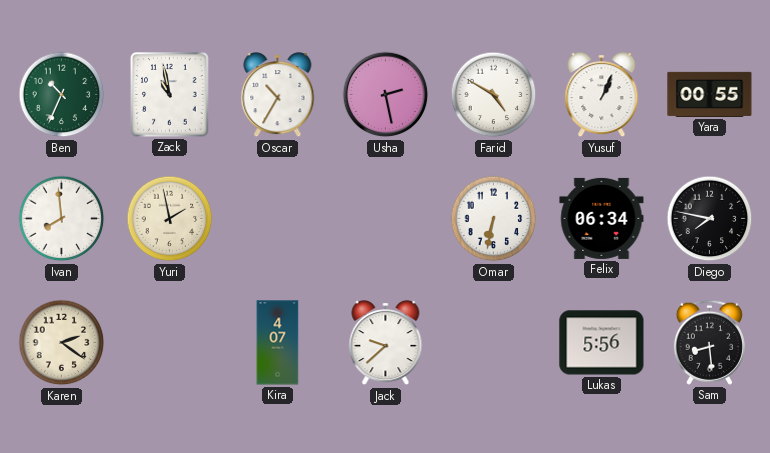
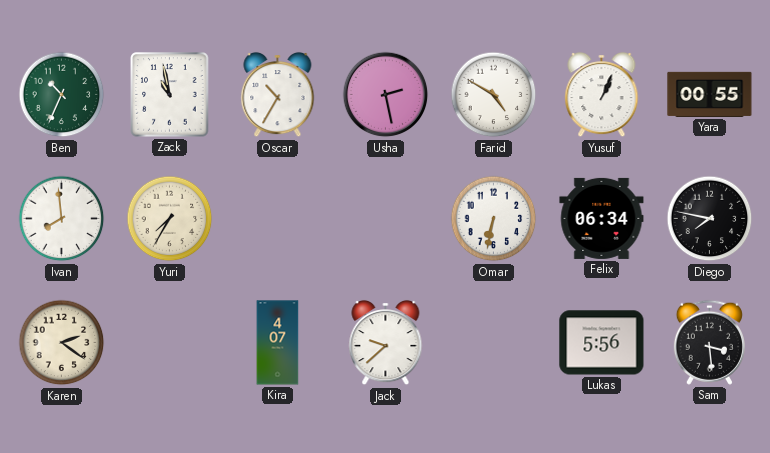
Yuri: 1:58 -> 7:35 (170, 219)
Sam: 8:29 -> 3:29 (709, 342)
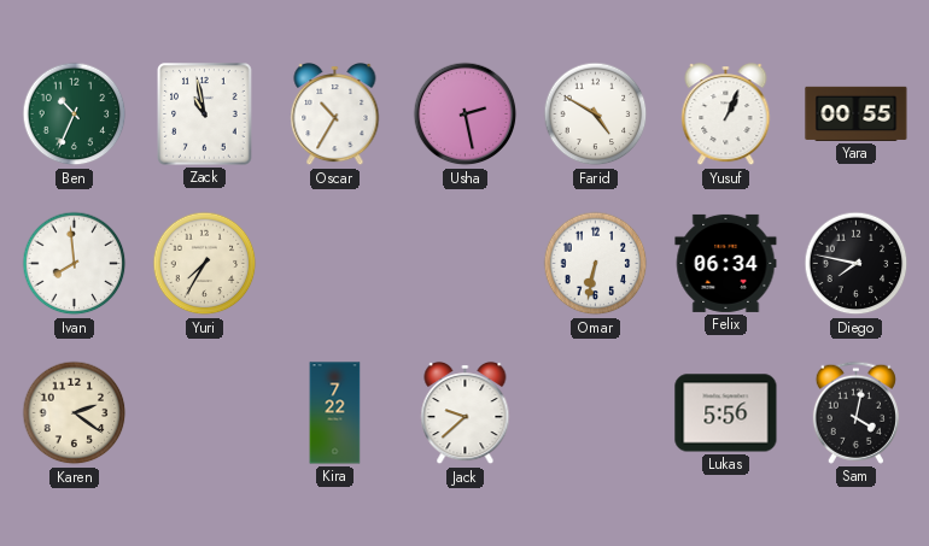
Kira: 4:07 -> 7:22 (335, 413)
Sam: 3:29 -> 4:02 (855, 412)
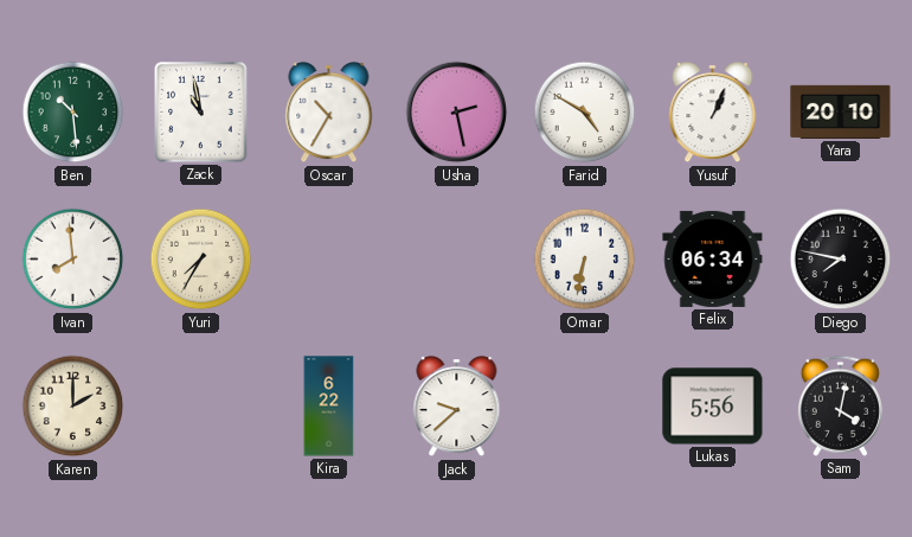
Ben: 10:34 -> 10:29 (73, 113)
Yara: 00:55 -> 20:10 (841, 111)
Karen: 2:21 -> 2:00 (73, 407)
Kira: 7:22 -> 6:22 (329, 407)
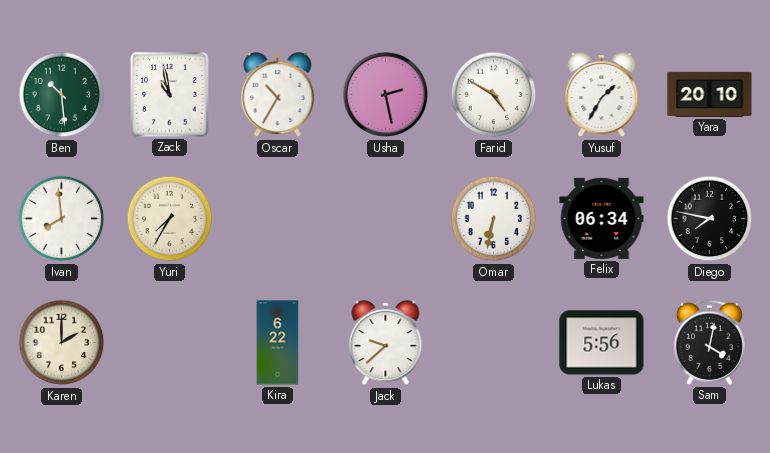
Yusuf: 1:04 -> 1:35 (602, 95)
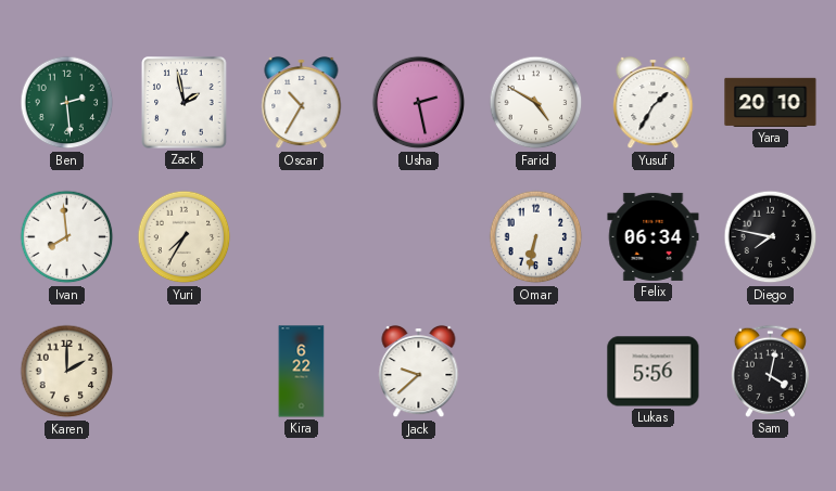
Ben: 10:29 -> 2:29 (67, 103)
Zack: 10:58 -> 1:58 (185, 103)
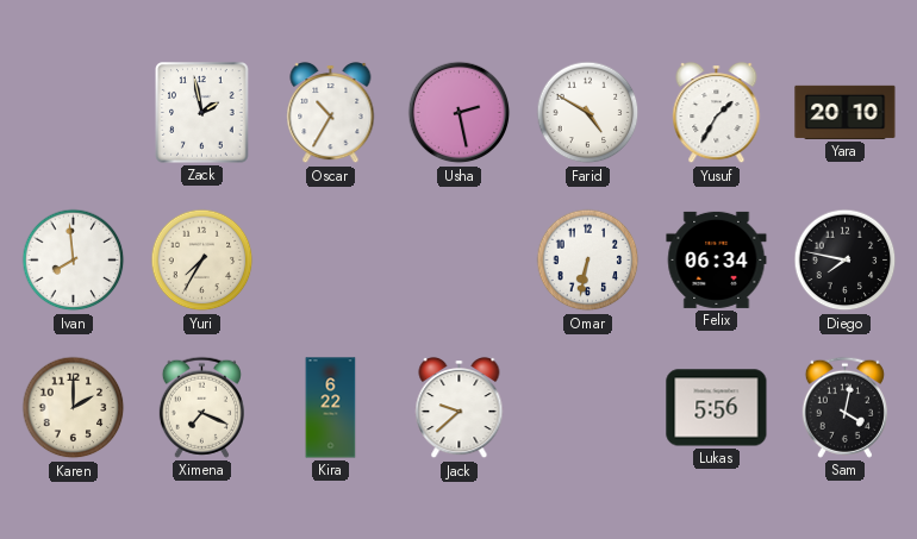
Ben: 2:29 -> none (67, 103)
Ximena: none -> 7:19 (201, 407)
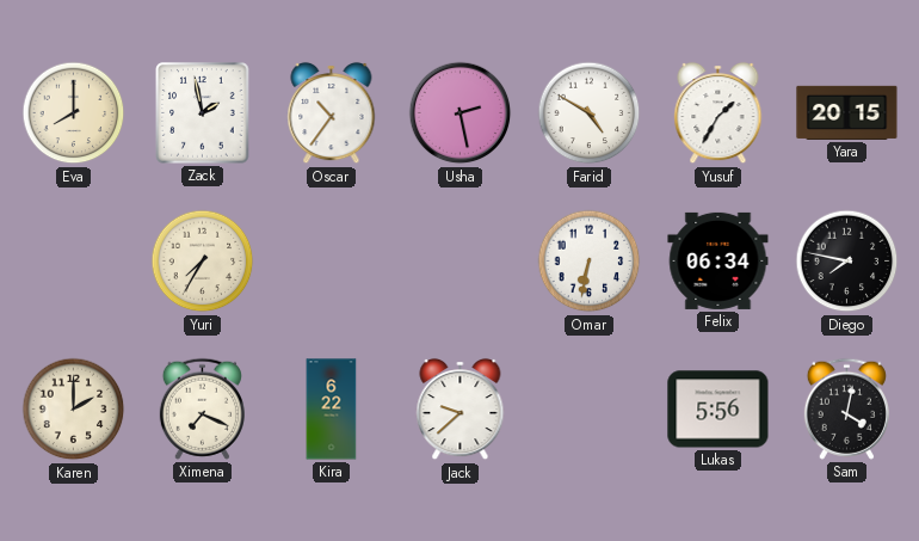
Eva: none -> 8:00 (74, 113)
Oscar: 10:35 -> 10:36 (332, 113)
Yara: 20:10 -> 20:15 (847, 112)
Ivan: 7:59 -> none (74, 261)
